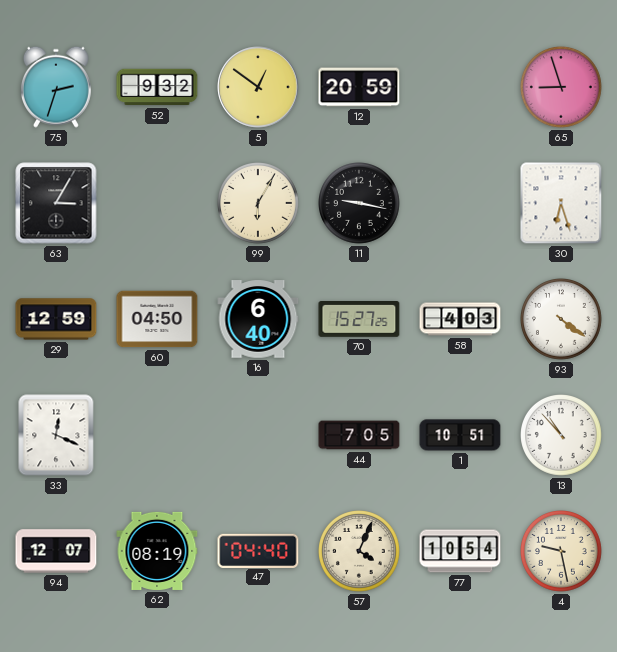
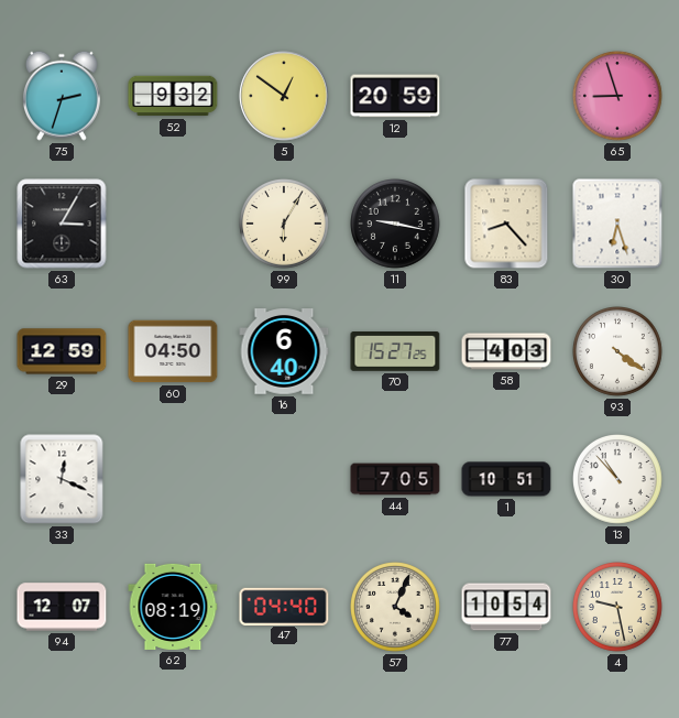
83: none -> 8:23 (506, 224)
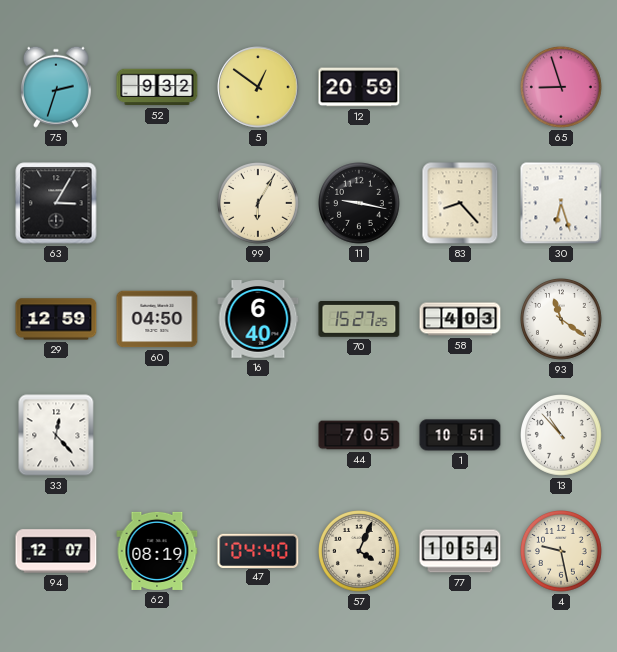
93: 4:21 -> 11:21 (562, 320)
33: 12:19 -> 12:23 (56, 435)
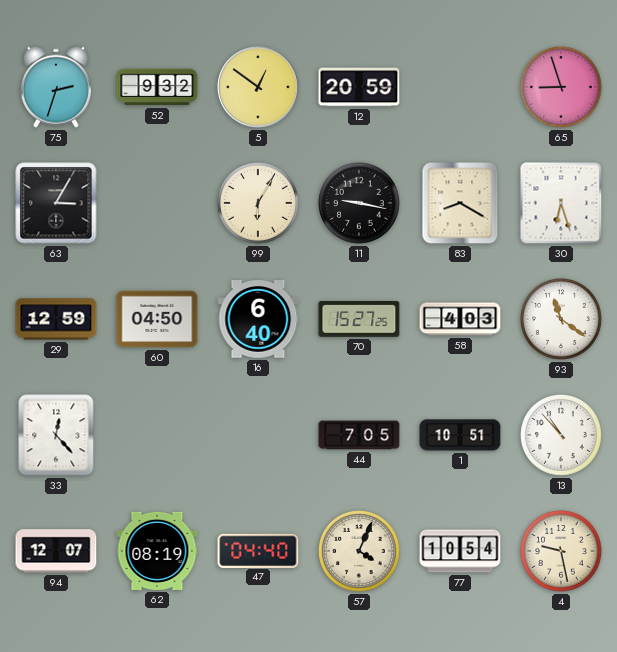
83: 8:23 -> 8:20 (460, 203)
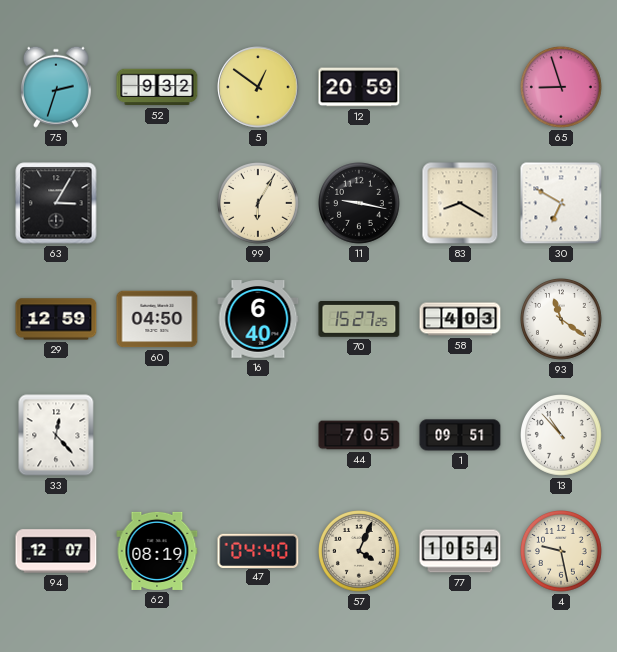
30: 6:27 -> 6:50 (561, 203)
1: 10:51 -> 09:51 (460, 435)
